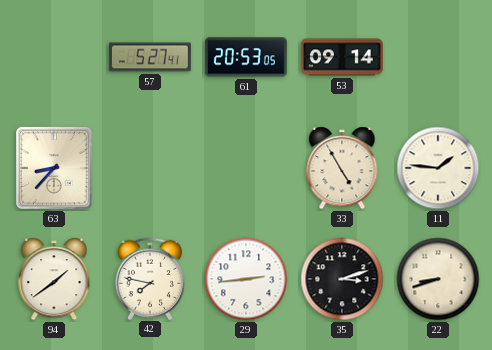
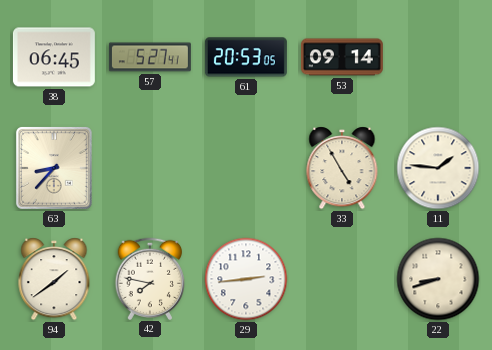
38: none -> 06:45 (54, 57)
35: 3:12 -> none (342, 279)
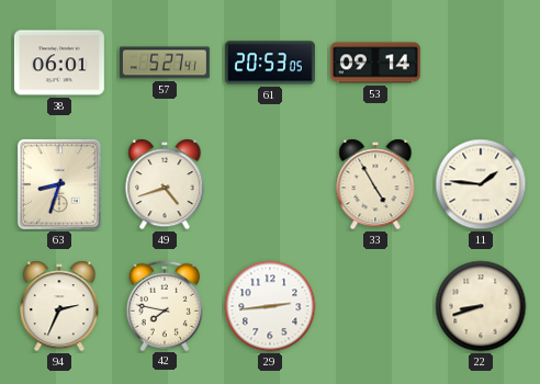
38: 06:45 -> 06:01 (59, 63)
63: 8:37 -> 8:33 (59, 184)
49: none -> 4:42 (165, 184)
94: 1:39 -> 2:34 (59, 306)
